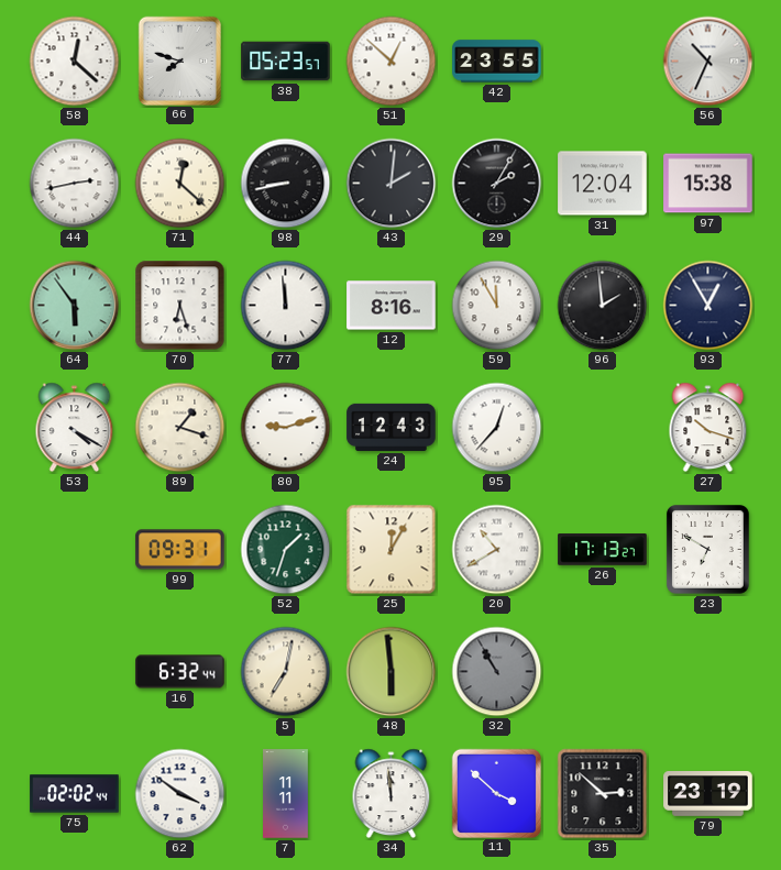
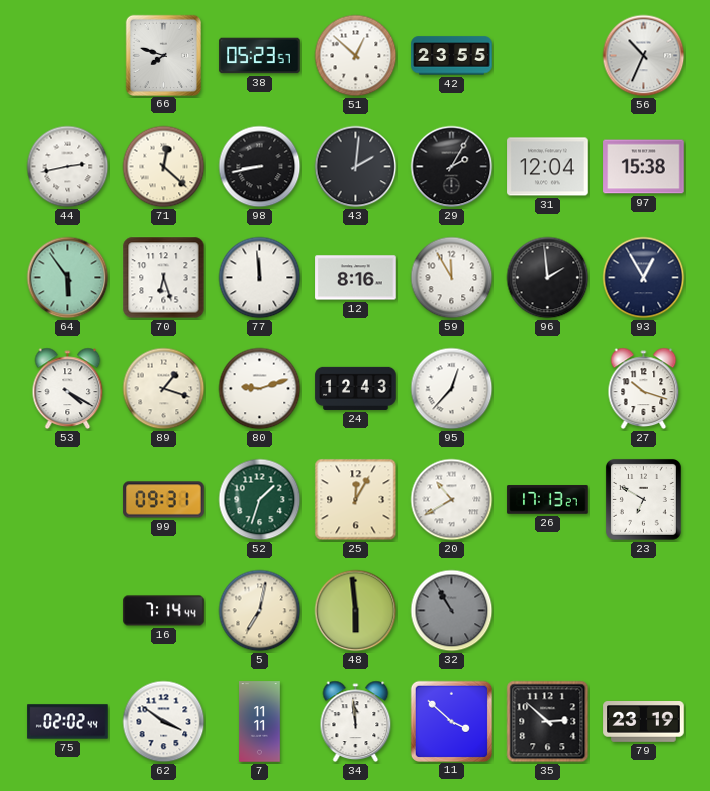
58: 12:22 -> none (75, 62)
16: 6:32 -> 7:14 (164, 611)
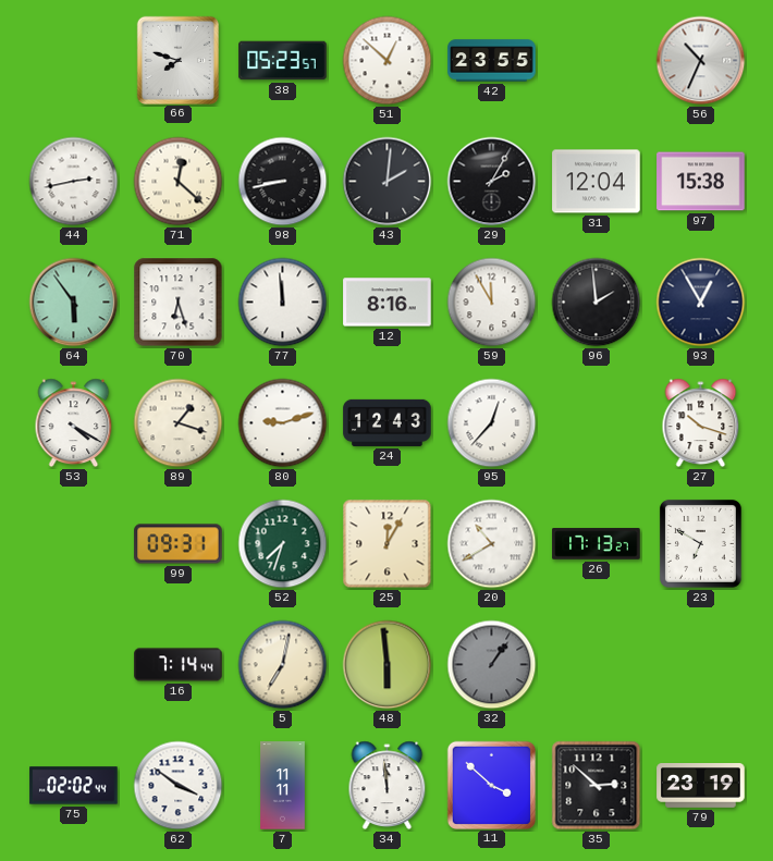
52: 1:33 -> 7:33 (283, 544)
32: 10:55 -> 1:06 (492, 665)
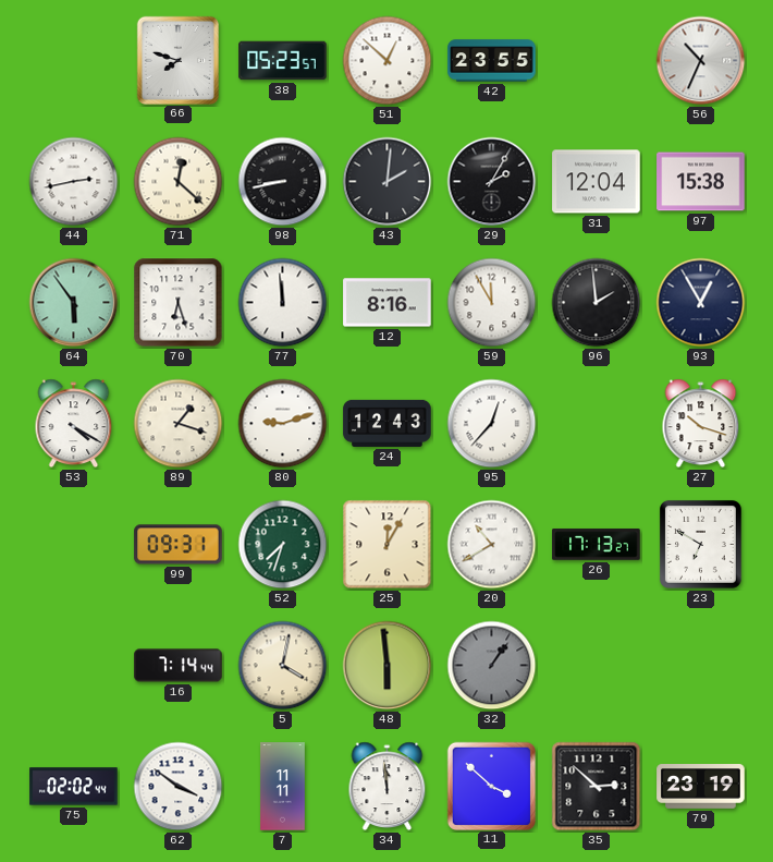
5: 7:02 -> 4:02 (283, 666)
